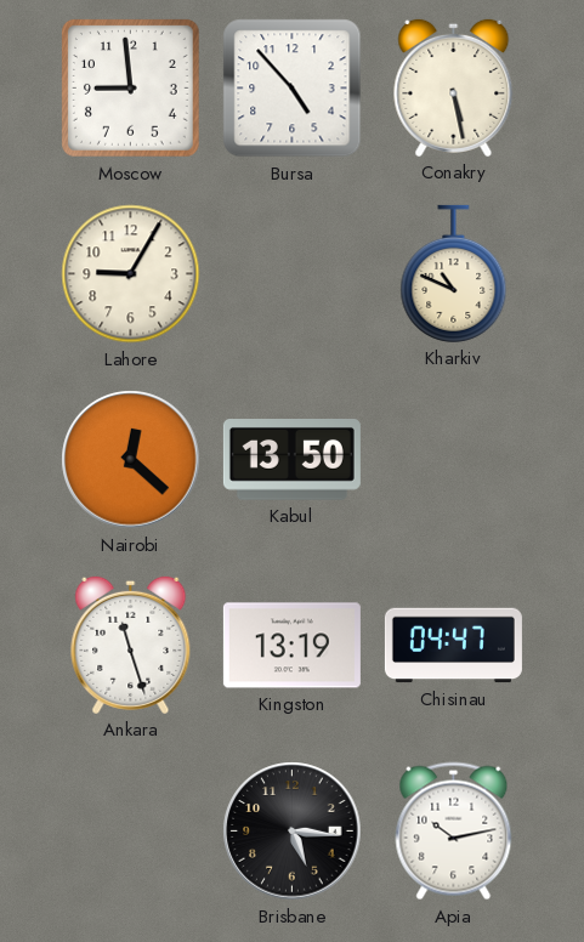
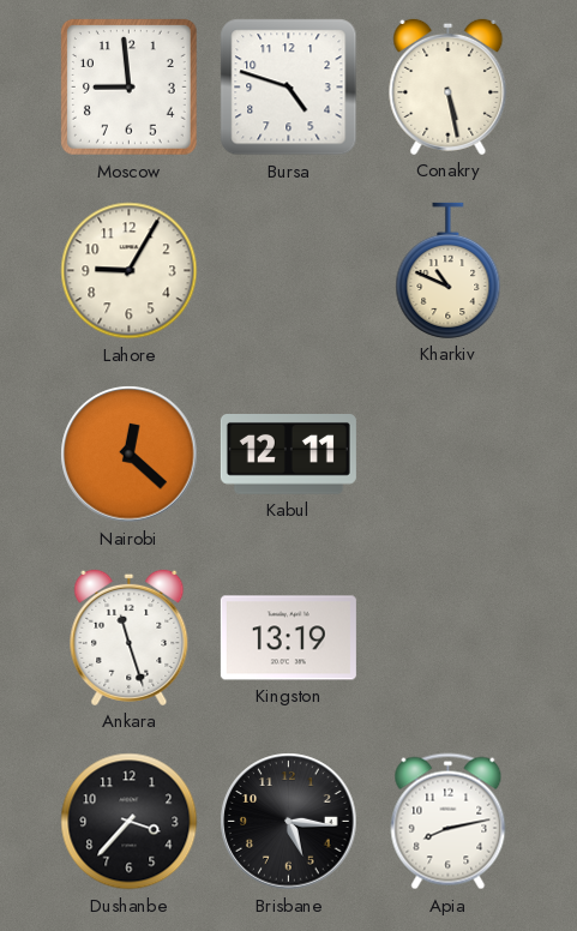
Bursa: 4:53 -> 4:48 (289, 88)
Kabul: 13:50 -> 12:11 (288, 455)
Chisinau: 04:47 -> none (453, 646)
Dushanbe: none -> 3:37 (130, 822)
Apia: 10:13 -> 8:13 (449, 822)
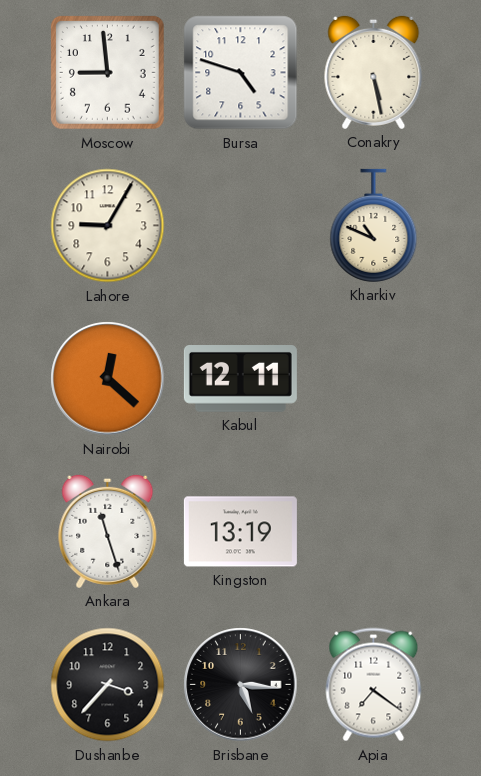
Apia: 8:13 -> 7:21 (374, 685)
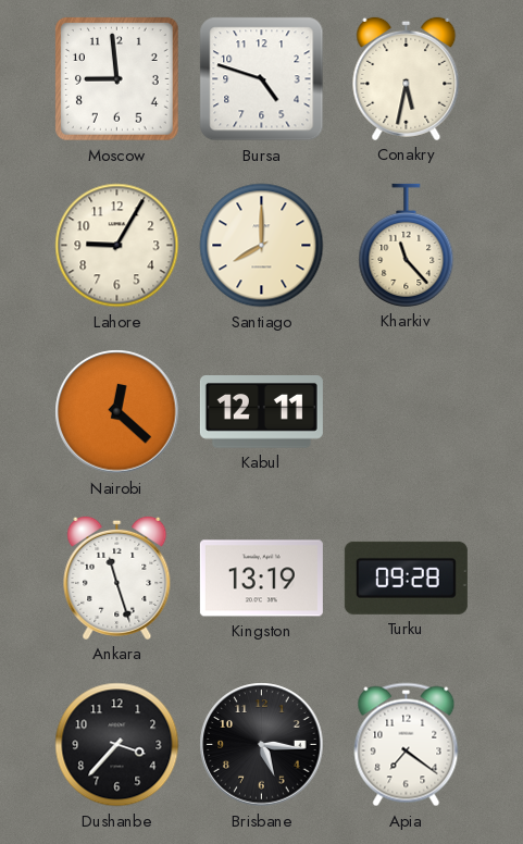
Conakry: 5:28 -> 5:32 (407, 78)
Santiago: none -> 8:00 (262, 246)
Kharkiv: 10:49 -> 11:23 (407, 245)
Turku: none -> 09:28 (406, 578)
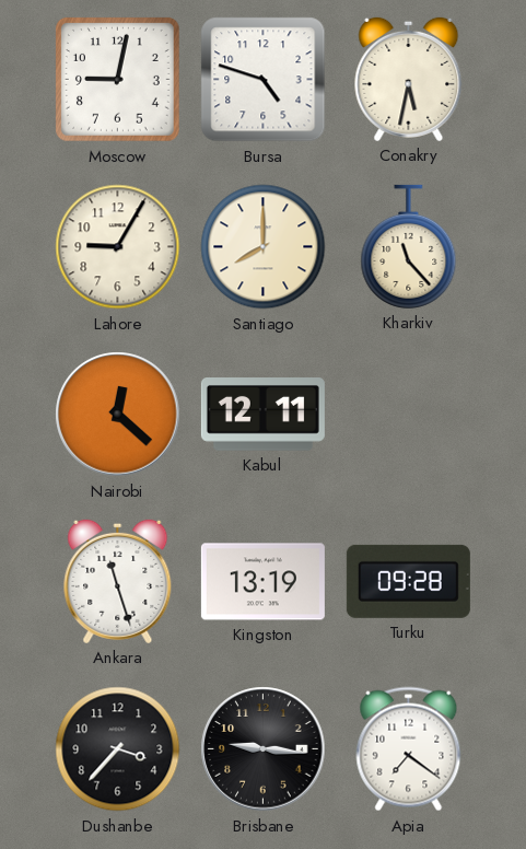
Moscow: 8:59 -> 9:02 (118, 80)
Brisbane: 5:16 -> 9:16 (264, 749)
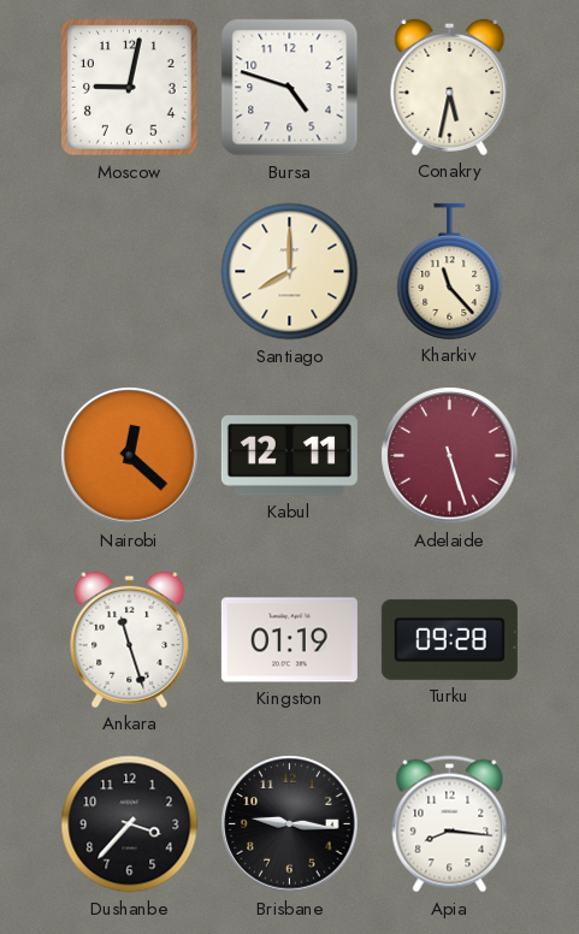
Lahore: 9:05 -> none (118, 247)
Adelaide: none -> 5:27 (450, 456)
Kingston: 13:19 -> 01:19 (289, 640)
Apia: 7:21 -> 8:16 (450, 824)
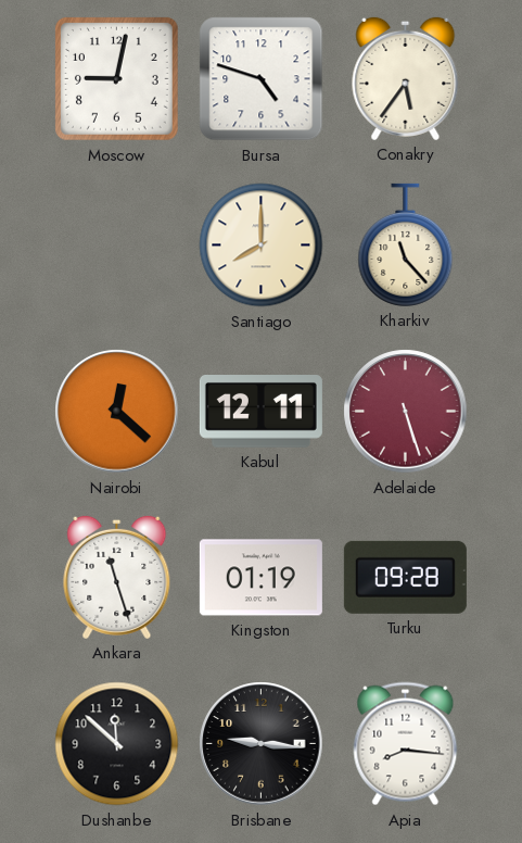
Conakry: 5:32 -> 5:36 (406, 78)
Dushanbe: 3:37 -> 11:52 (117, 744)
